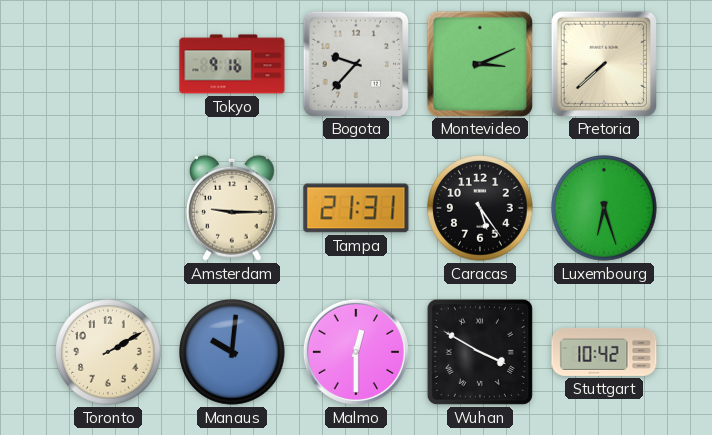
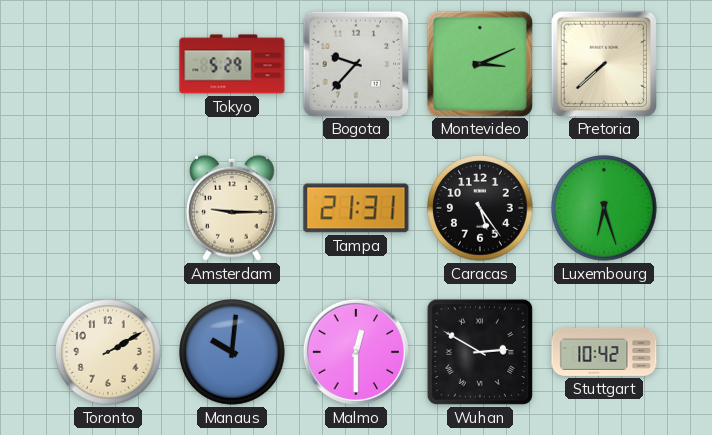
Tokyo: 9:16 -> 5:29 (232, 64)
Wuhan: 3:50 -> 2:50 (480, 352)
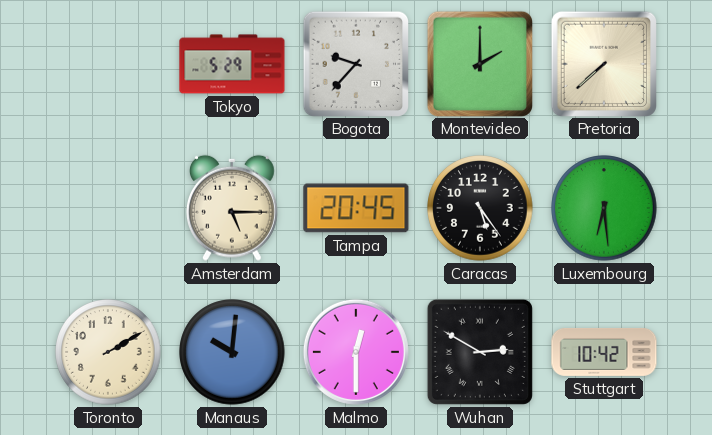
Montevideo: 3:11 -> 2:00 (479, 63)
Amsterdam: 9:15 -> 5:15 (232, 208)
Tampa: 21:31 -> 20:45 (356, 208)
Luxembourg: 6:27 -> 6:29 (604, 208)
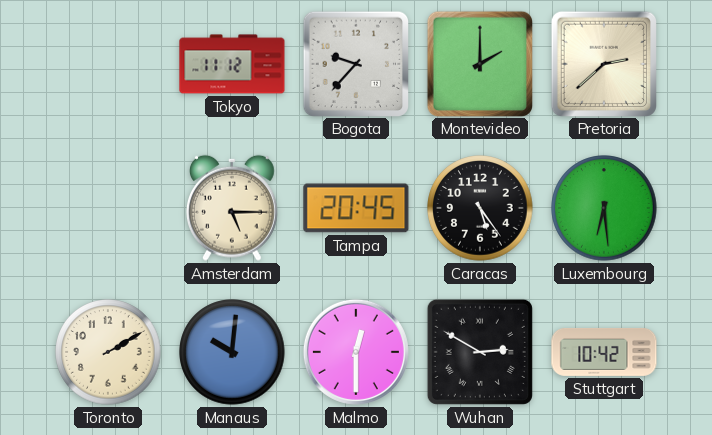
Tokyo: 5:29 -> 11:12 (232, 64)
Pretoria: 7:38 -> 2:38 (603, 63)
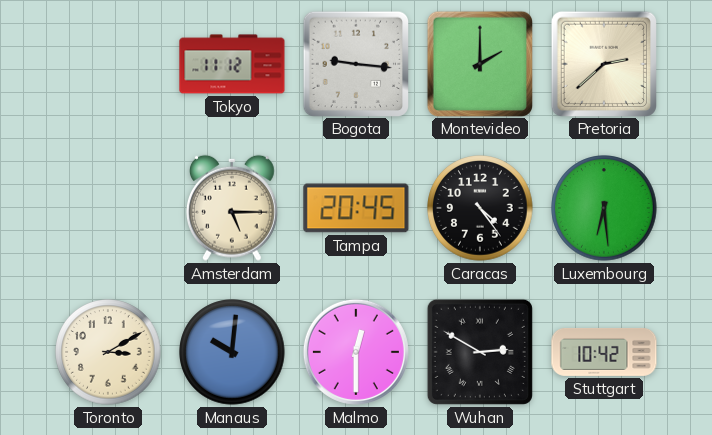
Bogota: 9:37 -> 9:16 (355, 63)
Caracas: 5:24 -> 4:24 (480, 208)
Toronto: 2:10 -> 3:10 (108, 352)
